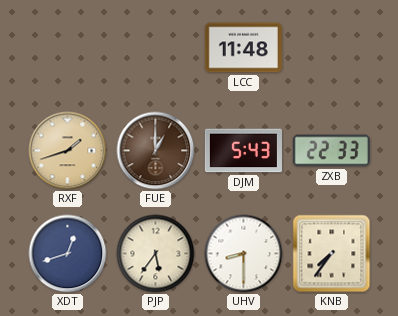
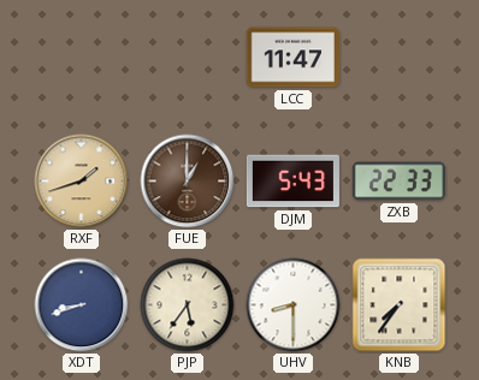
LCC: 11:48 -> 11:47 (292, 58)
XDT: 12:42 -> 8:42 (82, 305)
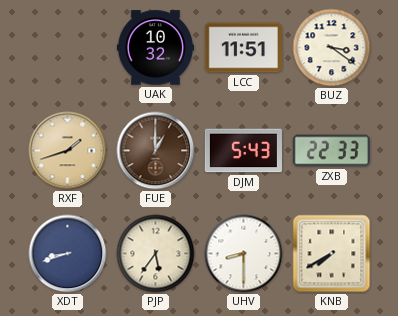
UAK: none -> 10:32 (155, 48)
LCC: 11:47 -> 11:51 (243, 48)
BUZ: none -> 3:21 (332, 48)
KNB: 7:36 -> 7:40 (332, 254)
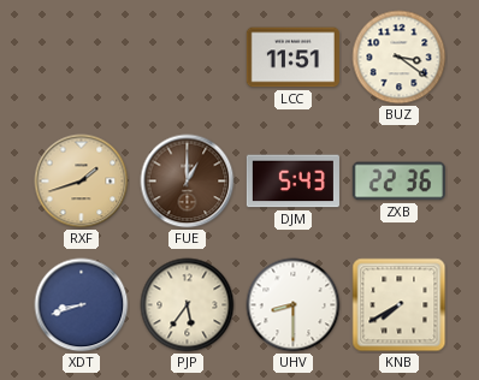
UAK: 10:32 -> none (155, 48)
ZXB: 22:33 -> 22:36 (398, 182)
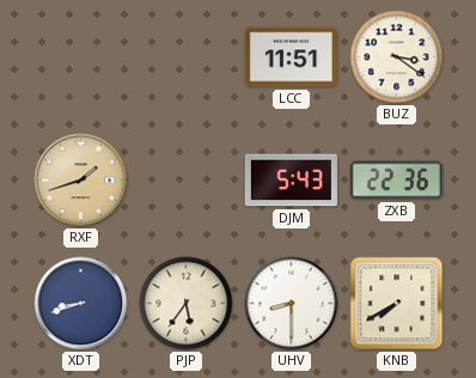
FUE: 1:00 -> none (188, 182)
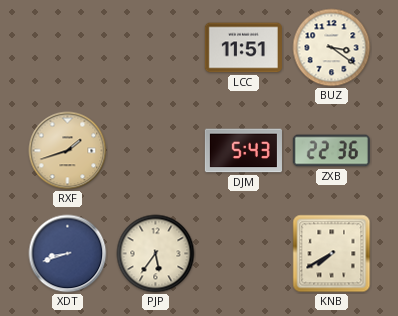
UHV: 8:30 -> none (292, 304)
